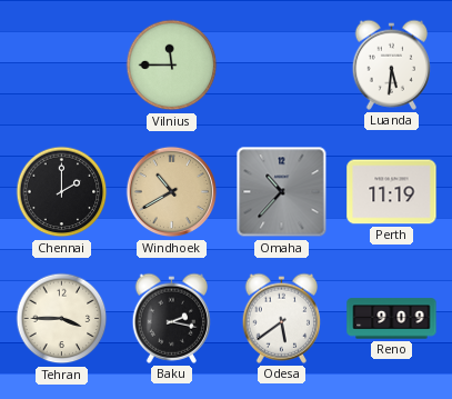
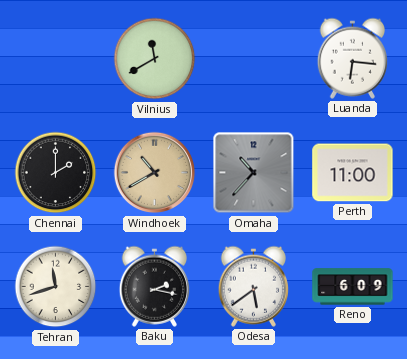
Vilnius: 11:45 -> 11:40 (155, 59)
Luanda: 5:31 -> 6:16 (352, 58)
Perth: 11:19 -> 11:00 (353, 173)
Tehran: 3:45 -> 11:42 (56, 287)
Reno: 9:09 -> 6:09 (353, 287)
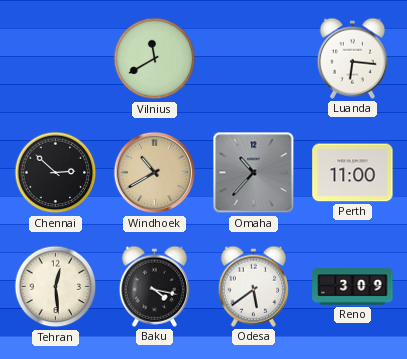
Chennai: 2:00 -> 2:52 (56, 173)
Tehran: 11:42 -> 12:29 (56, 287)
Baku: 2:17 -> 4:17 (154, 286)
Reno: 6:09 -> 3:09 (353, 287)
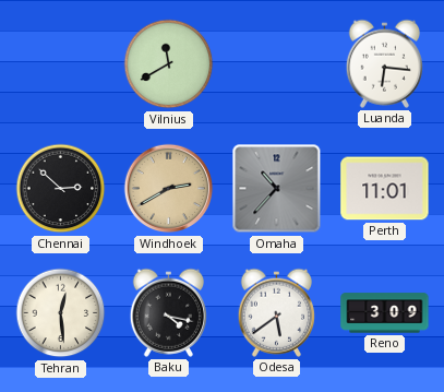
Windhoek: 10:40 -> 2:40 (169, 189)
Perth: 11:00 -> 11:01 (385, 189)
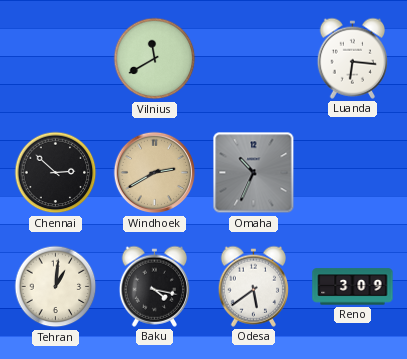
Omaha: 10:37 -> 10:34 (254, 173)
Perth: 11:01 -> none (385, 189)
Tehran: 12:29 -> 1:01 (56, 287)
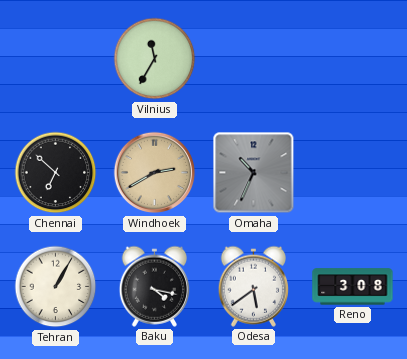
Vilnius: 11:40 -> 11:35 (155, 59)
Luanda: 6:16 -> none (352, 58)
Chennai: 2:52 -> 6:52 (56, 173)
Tehran: 1:01 -> 1:05 (56, 287)
Reno: 3:09 -> 3:08 (353, 287)
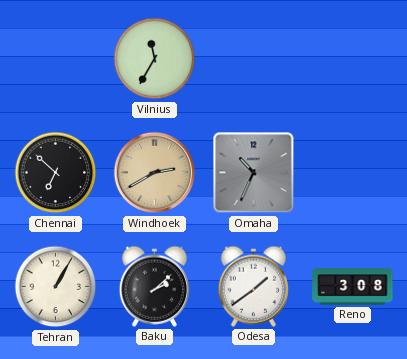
Baku: 4:17 -> 2:08 (154, 286)
Odesa: 5:39 -> 1:39 (253, 286)
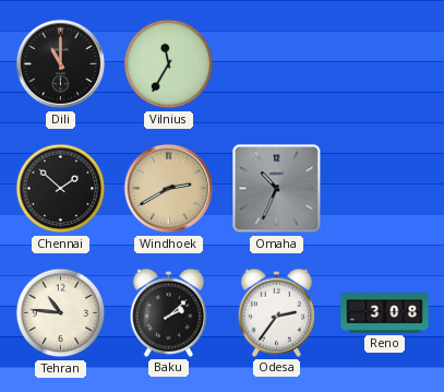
Dili: none -> 11:00 (61, 64)
Chennai: 6:52 -> 1:52 (61, 189)
Tehran: 1:05 -> 10:46 (61, 313)
Odesa: 1:39 -> 2:36 (276, 312)
